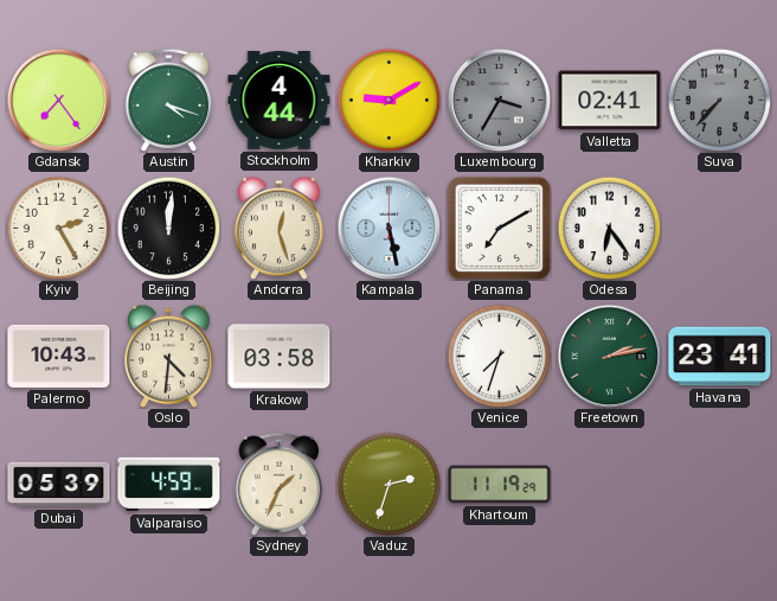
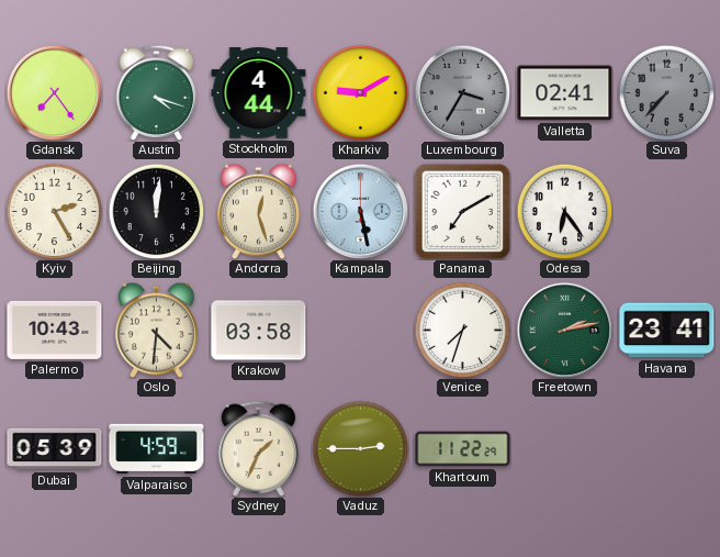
Vaduz: 2:33 -> 2:45 (360, 448)
Khartoum: 11:19 -> 11:22 (463, 449)
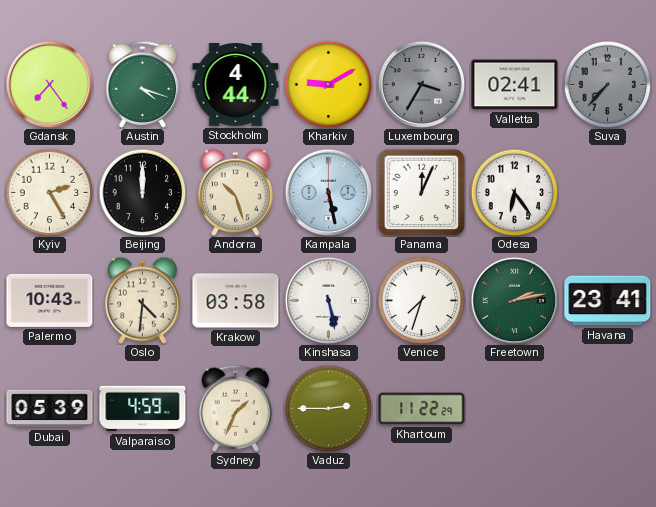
Beijing: 12:01 -> 12:00 (142, 192)
Andorra: 12:27 -> 10:27 (236, 192)
Panama: 7:10 -> 12:04 (421, 192)
Kinshasa: none -> 5:28 (328, 300)
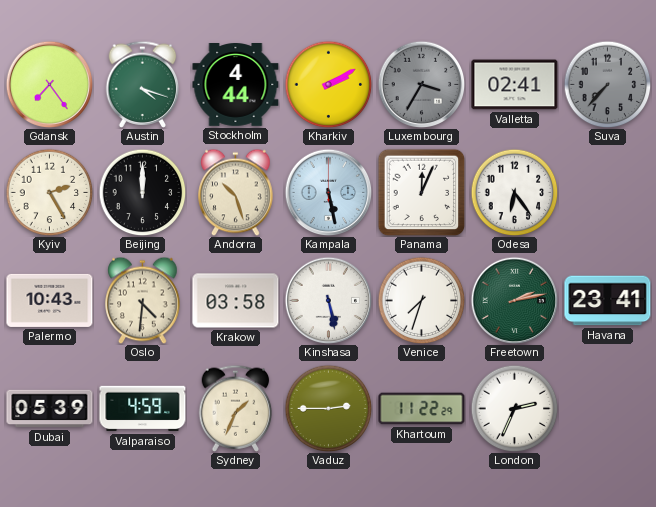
Kharkiv: 9:10 -> 2:10 (328, 84)
London: none -> 2:34 (514, 408)
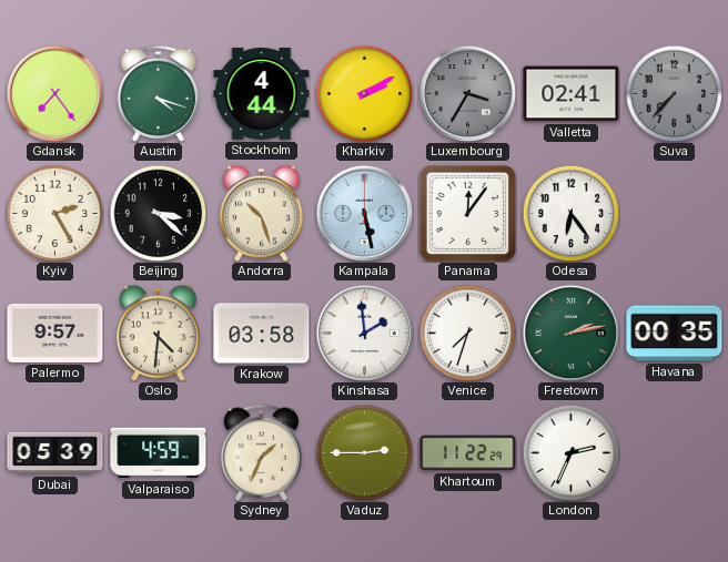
Beijing: 12:00 -> 3:22 (158, 213)
Panama: 12:04 -> 12:06 (467, 213)
Palermo: 10:43 -> 9:57 (55, 333)
Kinshasa: 5:28 -> 1:59 (364, 333)
Havana: 23:41 -> 00:35 (675, 334)
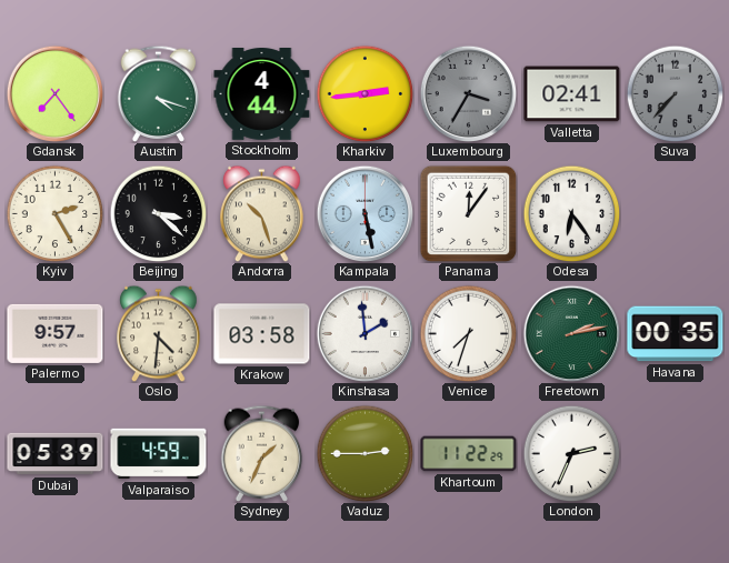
Kharkiv: 2:10 -> 2:44 (364, 93)
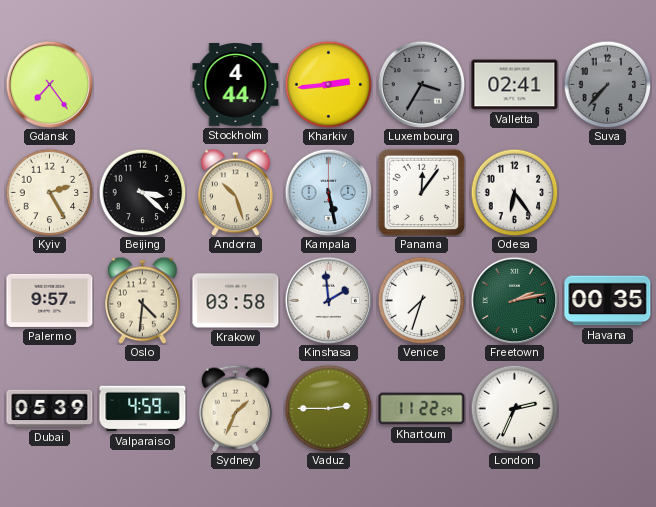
Austin: 4:18 -> none (159, 93)
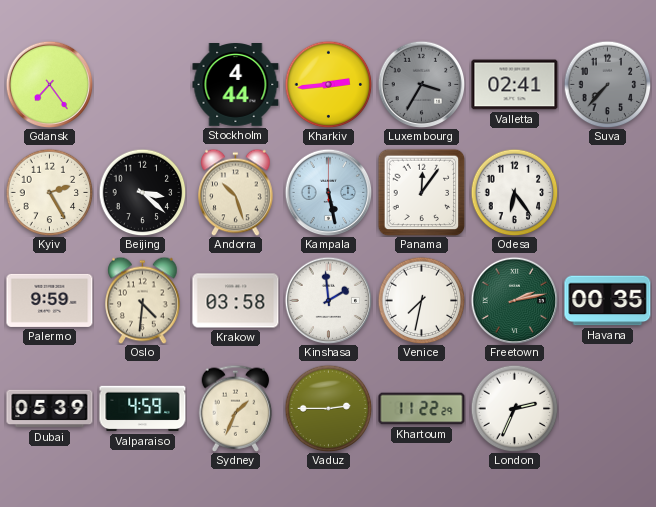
Palermo: 9:57 -> 9:59 (50, 300)
Venice: 7:33 -> 7:32 (421, 300)
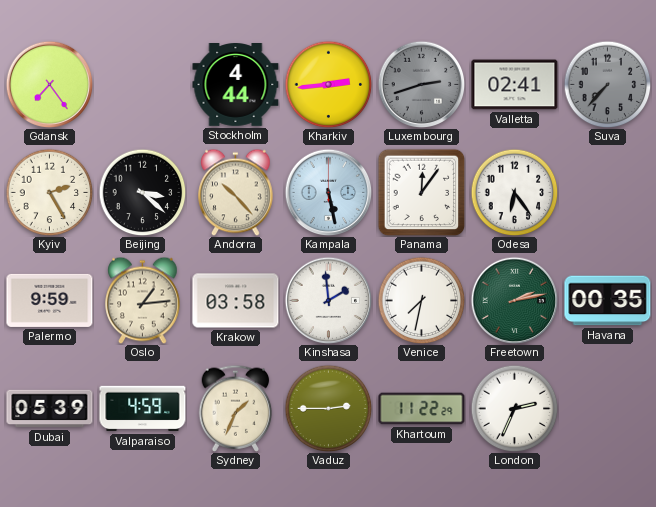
Luxembourg: 3:35 -> 2:42 (421, 84)
Andorra: 10:27 -> 10:23 (236, 192)
Oslo: 4:31 -> 1:14 (143, 300)
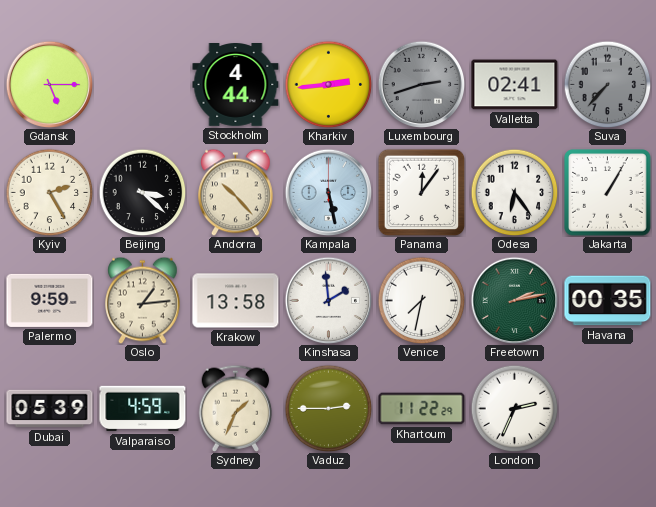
Gdansk: 7:24 -> 5:15 (49, 84)
Jakarta: none -> 1:05 (608, 193)
Krakow: 03:58 -> 13:58 (236, 301)
